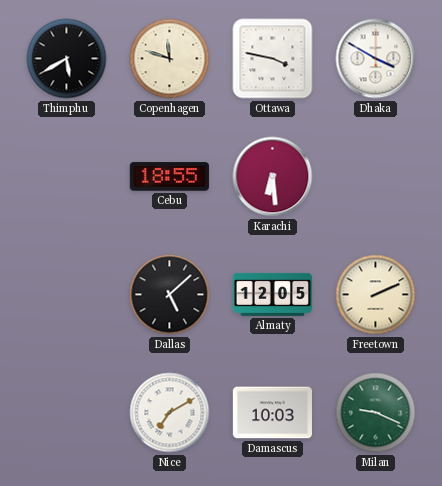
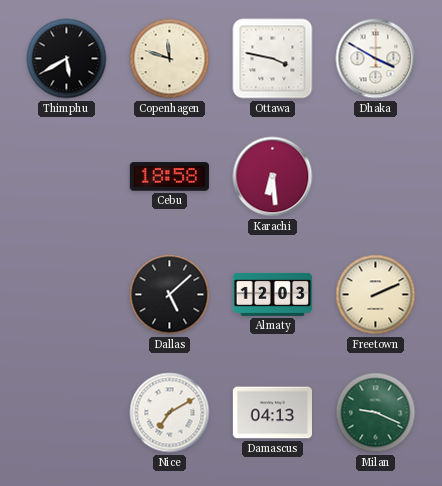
Cebu: 18:55 -> 18:58 (169, 177)
Almaty: 12:05 -> 12:03 (272, 294)
Damascus: 10:03 -> 04:13 (272, 413)
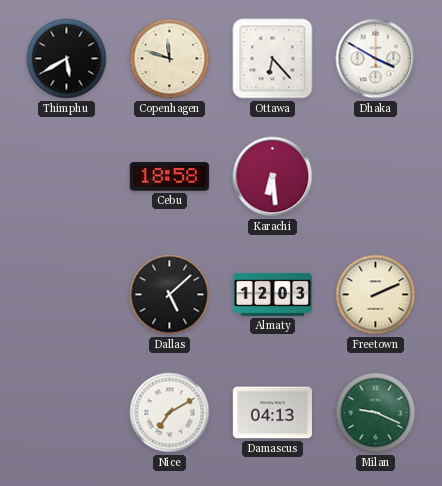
Ottawa: 3:47 -> 6:23 (273, 59)
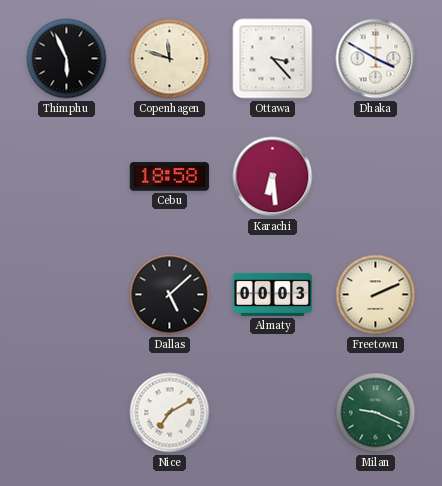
Thimphu: 5:40 -> 5:56 (67, 59)
Ottawa: 6:23 -> 3:23 (273, 59)
Almaty: 12:03 -> 00:03 (272, 294)
Damascus: 04:13 -> none (272, 413)
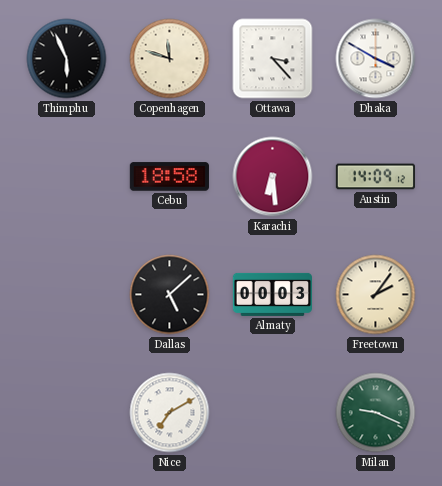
Austin: none -> 14:09 (375, 177)
Freetown: 2:11 -> 2:06 (376, 295)
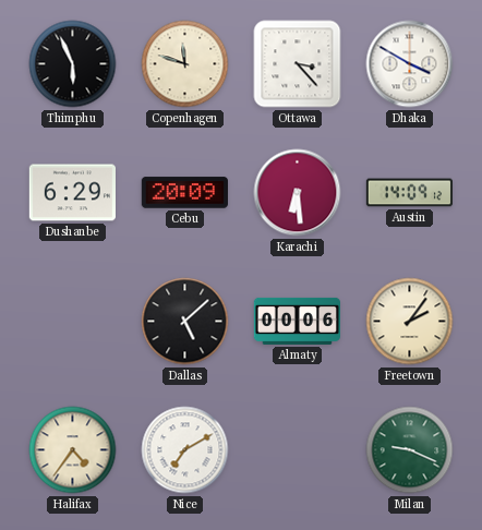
Dushanbe: none -> 6:29 (72, 193)
Cebu: 18:58 -> 20:09 (184, 193)
Almaty: 00:03 -> 00:06 (297, 321)
Halifax: none -> 4:36 (73, 450)
